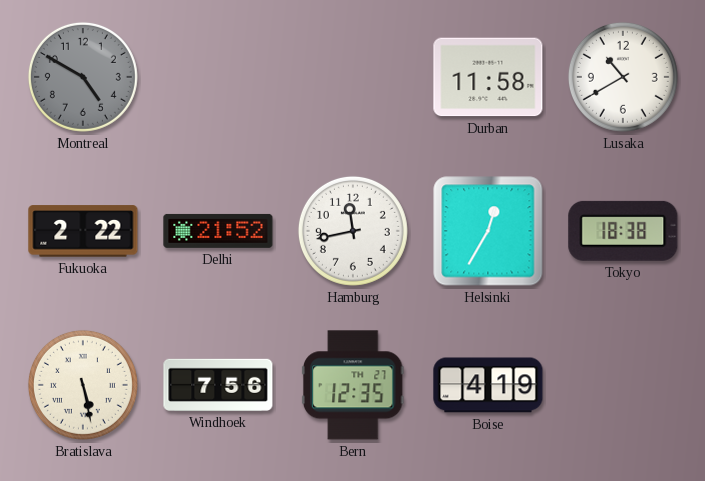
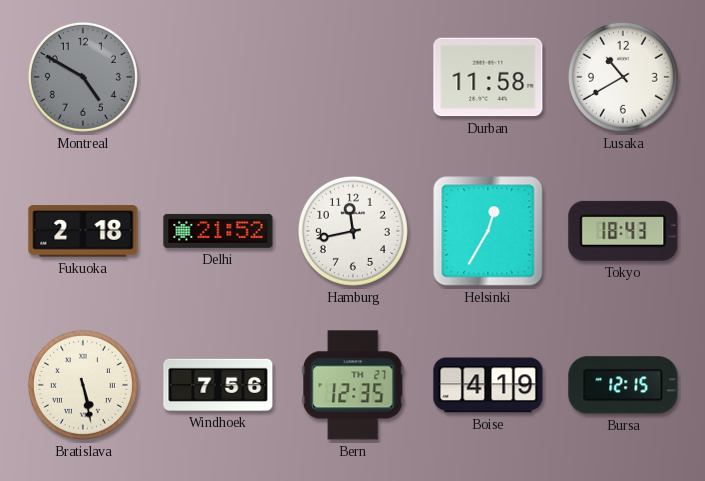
Fukuoka: 2:22 -> 2:18 (83, 231)
Tokyo: 18:38 -> 18:43 (623, 231)
Bursa: none -> 12:15 (623, 385)
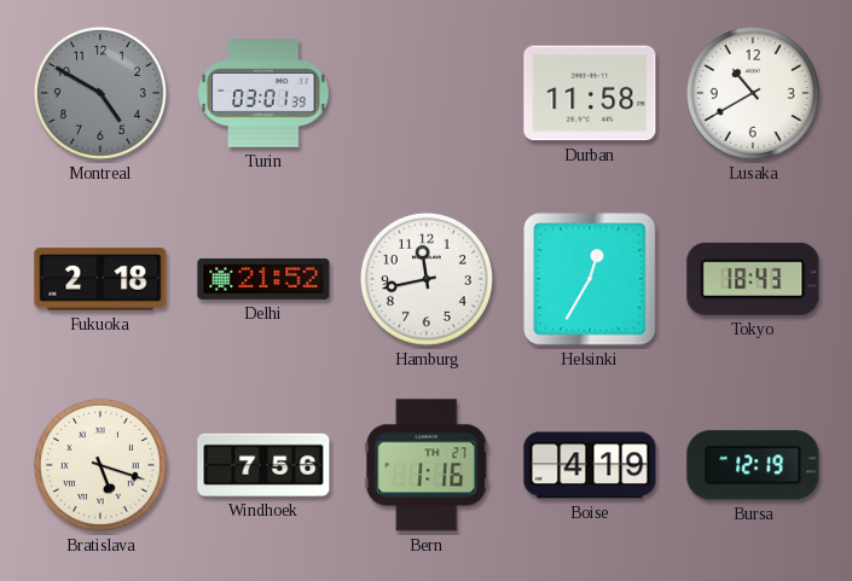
Turin: none -> 03:01 (263, 93)
Bratislava: 5:28 -> 5:18 (100, 465)
Bern: 12:35 -> 1:16 (427, 465)
Bursa: 12:15 -> 12:19 (753, 465)
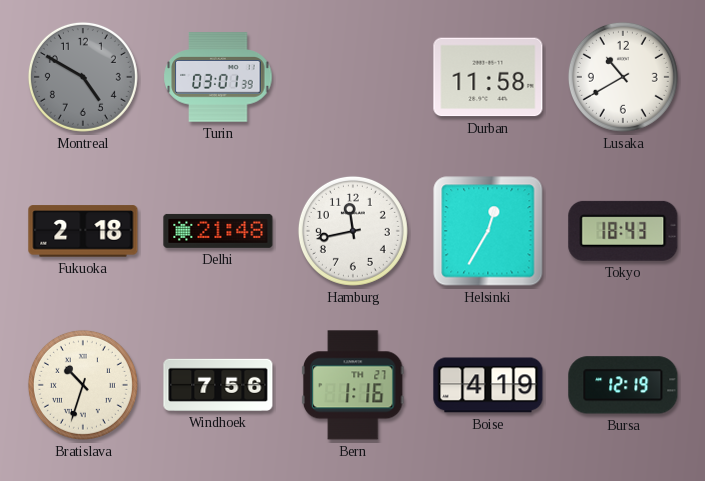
Delhi: 21:52 -> 21:48 (218, 231)
Bratislava: 5:18 -> 10:33 (83, 385)
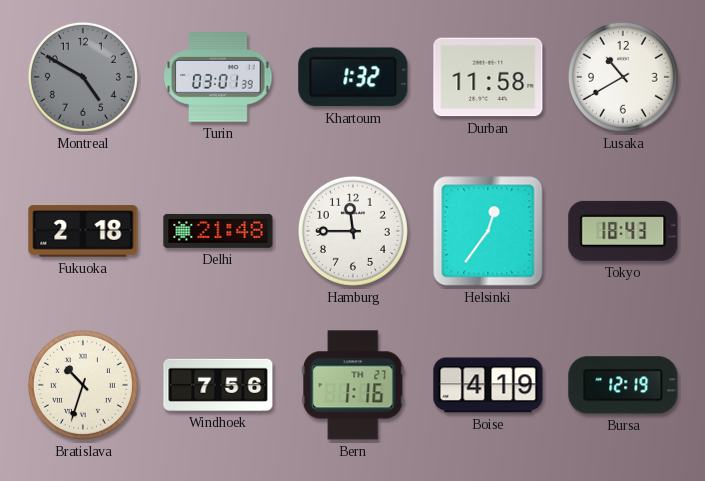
Khartoum: none -> 1:32 (353, 77)
Hamburg: 11:43 -> 11:45 (353, 231)
Helsinki: 12:35 -> 12:36 (488, 231)
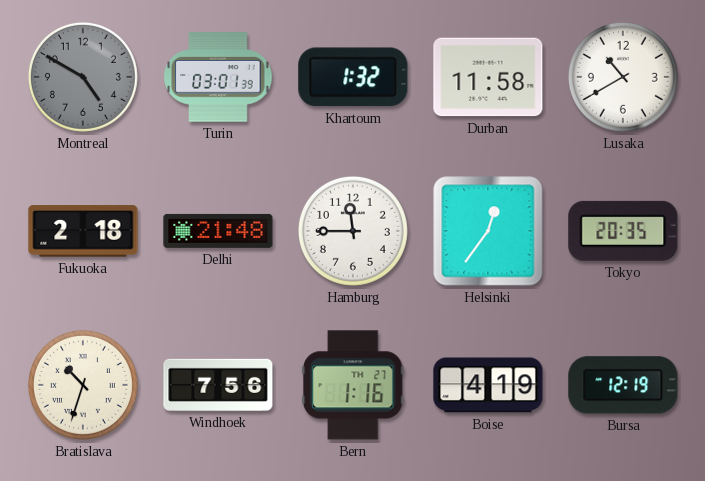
Tokyo: 18:43 -> 20:35 (623, 231)
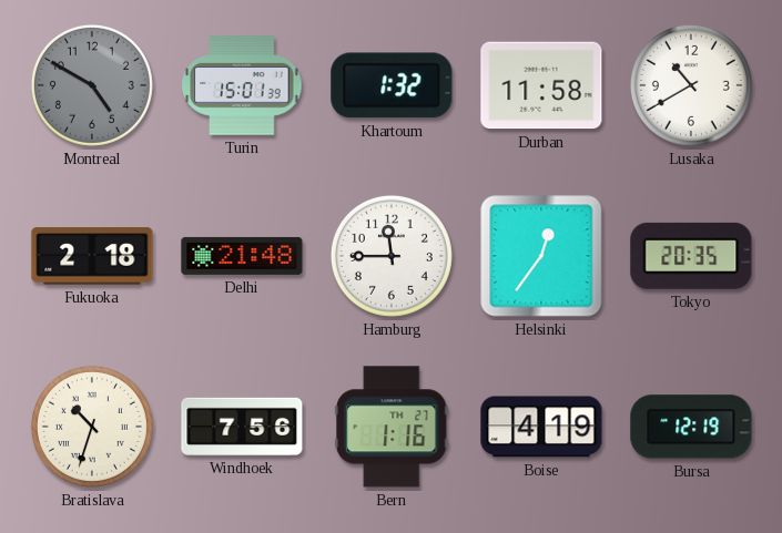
Turin: 03:01 -> 15:01 (242, 85)
